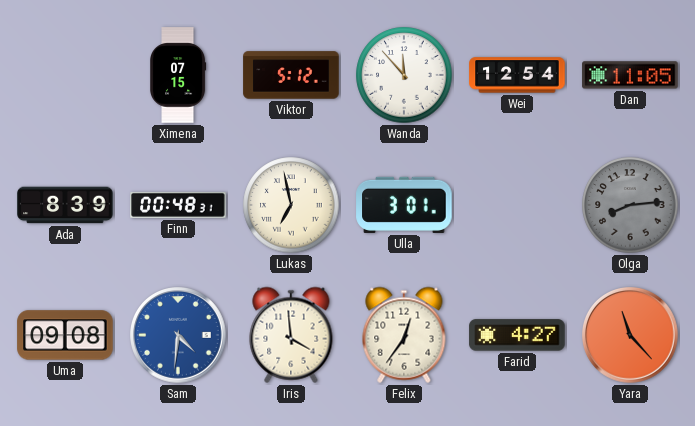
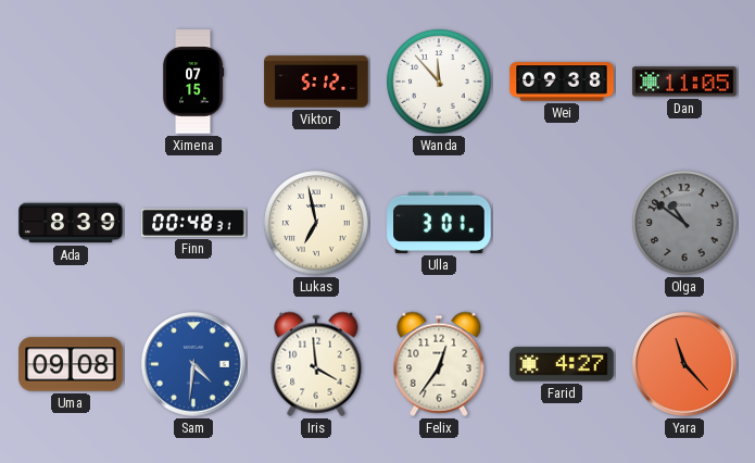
Wei: 12:54 -> 09:38 (562, 82)
Olga: 8:14 -> 10:51 (684, 223)
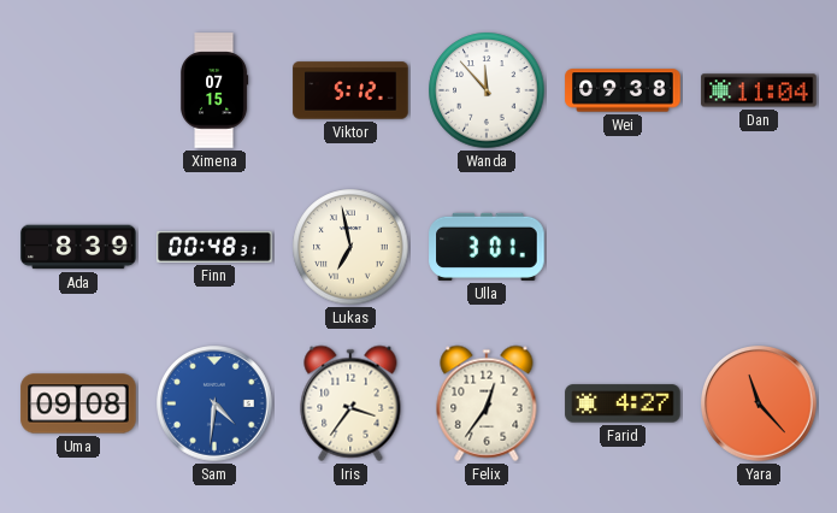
Dan: 11:05 -> 11:04 (759, 90)
Olga: 10:51 -> none (684, 223)
Iris: 3:59 -> 3:36 (350, 403)
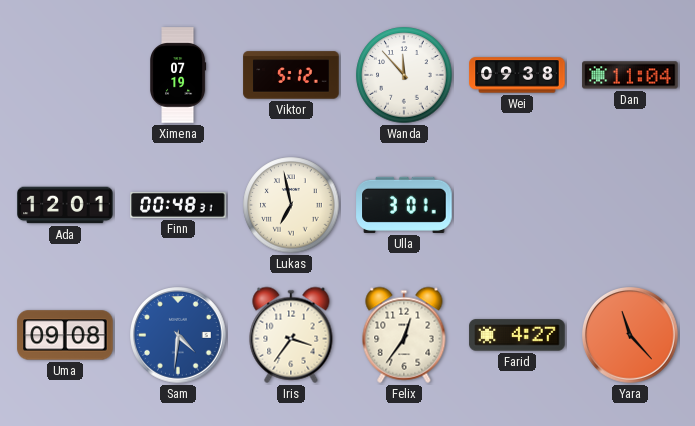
Ximena: 07:15 -> 07:19 (178, 75)
Ada: 8:39 -> 12:01 (65, 205)
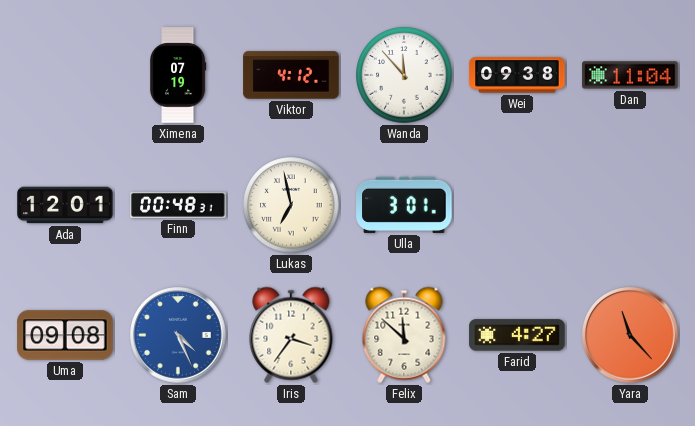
Viktor: 5:12 -> 4:12 (291, 75)
Sam: 4:31 -> 4:26 (179, 336)
Felix: 12:36 -> 11:52 (404, 335)
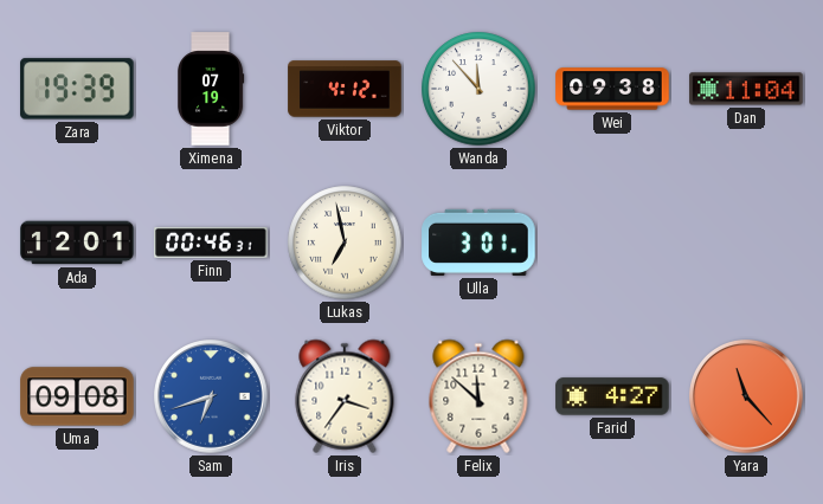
Zara: none -> 19:39 (77, 89)
Finn: 00:48 -> 00:46 (211, 243)
Sam: 4:26 -> 6:42 (212, 398)
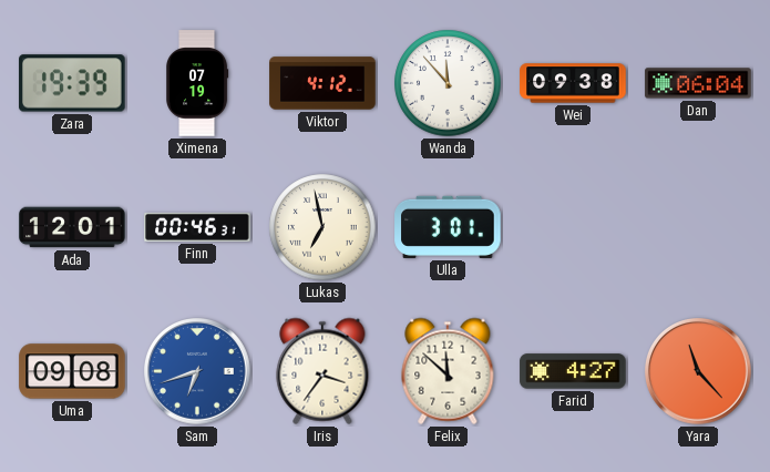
Dan: 11:04 -> 06:04 (698, 83)
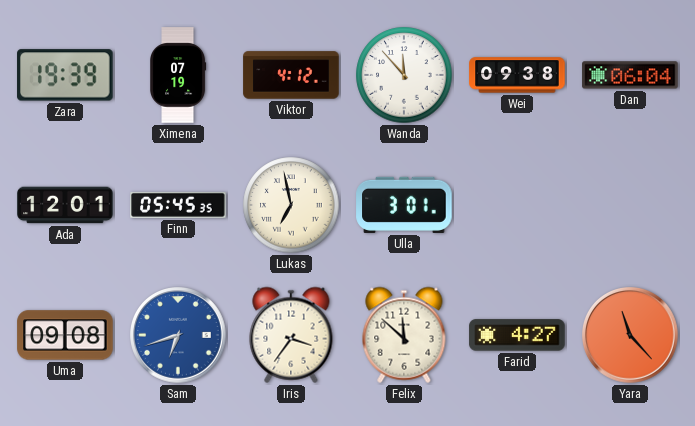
Finn: 00:46 -> 05:45 (178, 205)
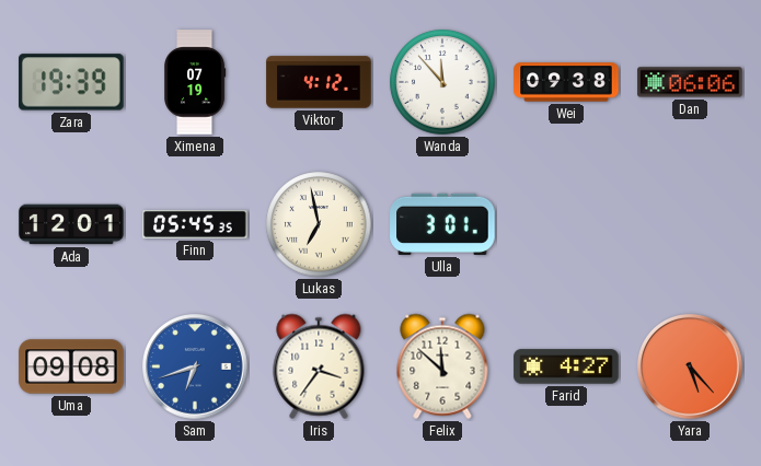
Dan: 06:04 -> 06:06 (690, 82)
Yara: 11:23 -> 5:23 (691, 368)
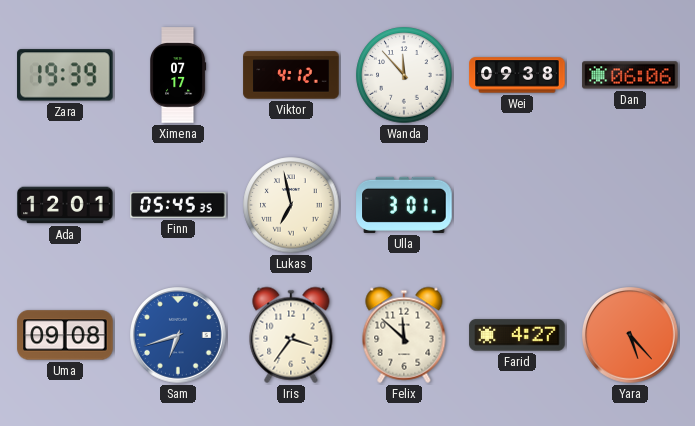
Ximena: 07:19 -> 07:17 (178, 75)
